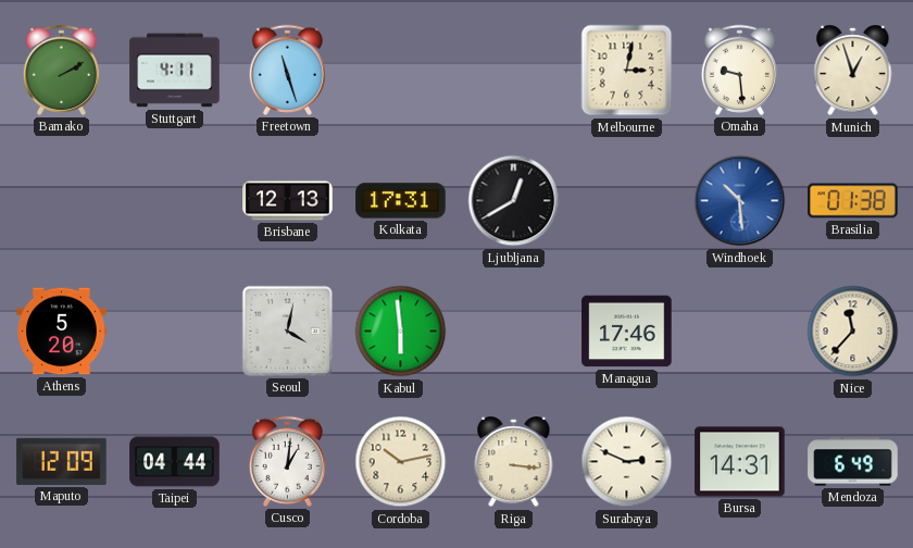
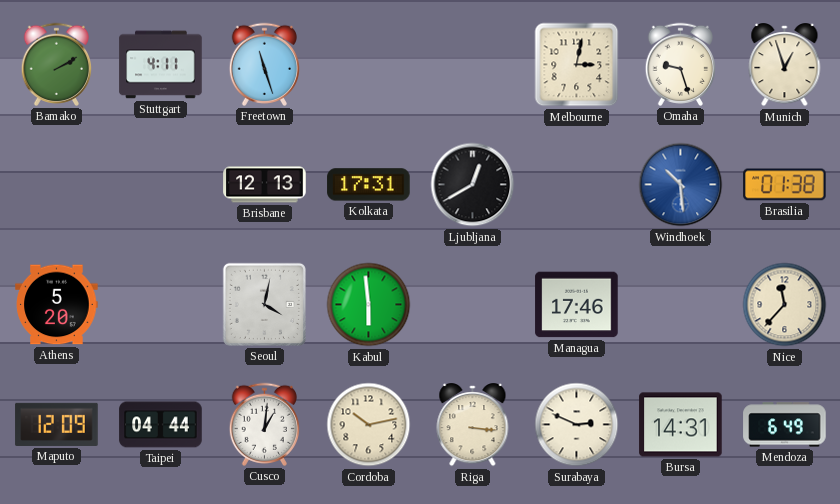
Omaha: 9:29 -> 9:27 (680, 64)
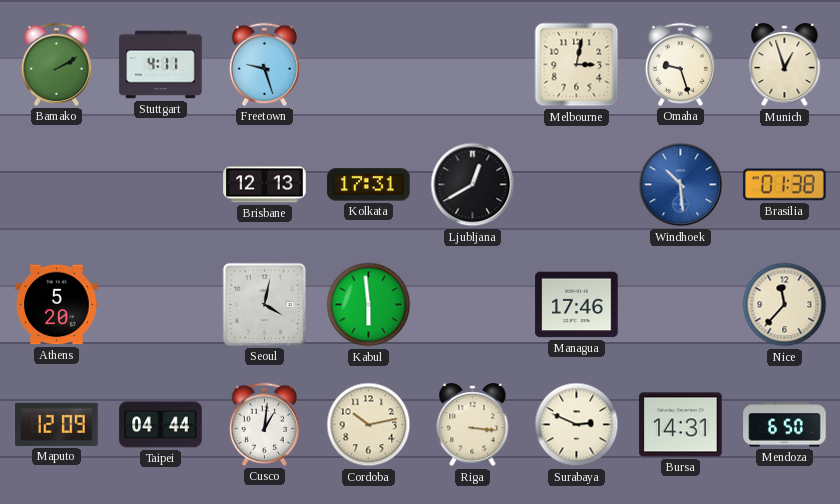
Freetown: 11:27 -> 9:27 (264, 64)
Mendoza: 6:49 -> 6:50 (785, 425)
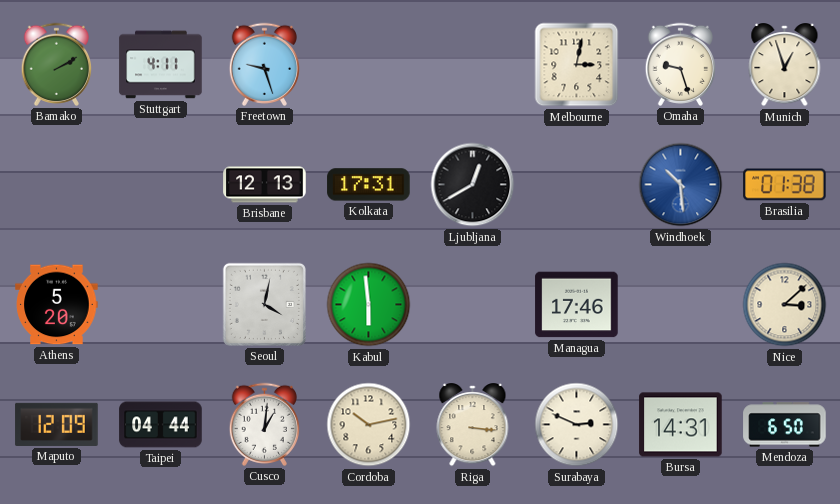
Nice: 11:37 -> 3:08 (785, 305)
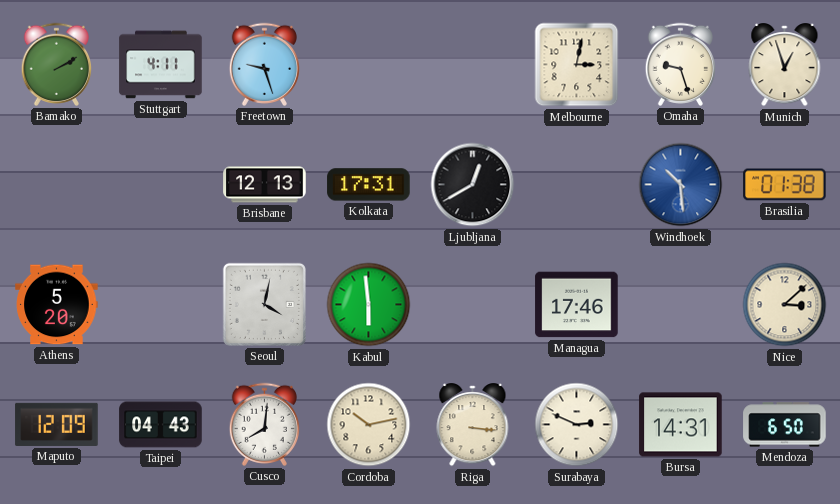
Taipei: 04:44 -> 04:43 (161, 425)
Cusco: 1:01 -> 8:01 (264, 424)
